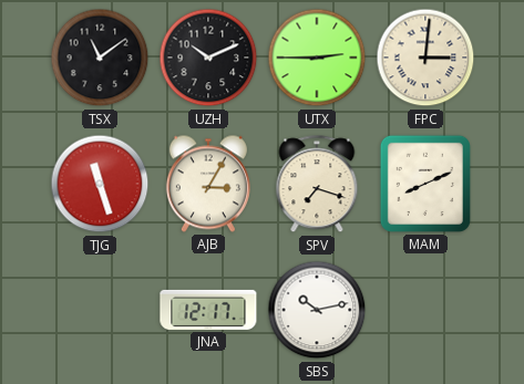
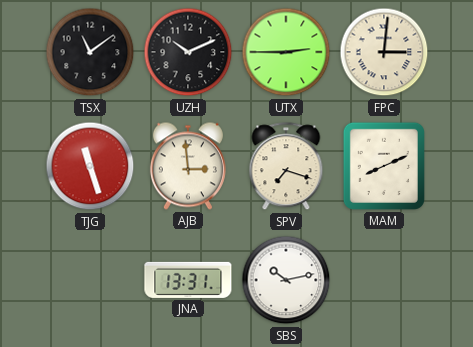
AJB: 3:05 -> 2:59 (188, 166)
JNA: 12:17 -> 13:31 (188, 280)
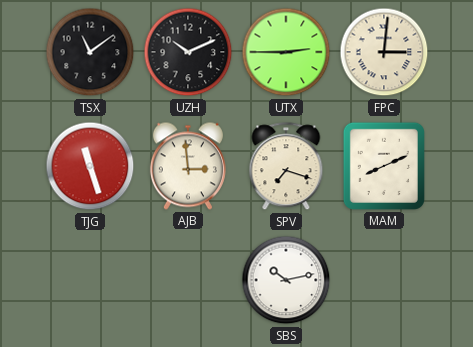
JNA: 13:31 -> none (188, 280)
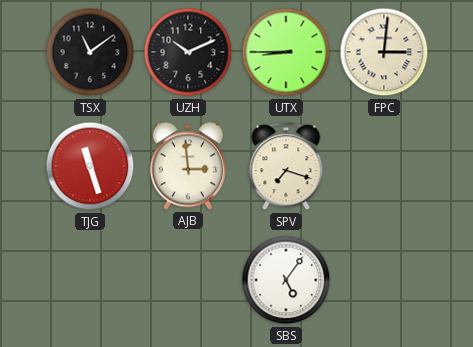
UTX: 2:45 -> 8:45 (286, 52)
MAM: 8:11 -> none (384, 166)
SBS: 10:13 -> 5:06 (286, 280)
